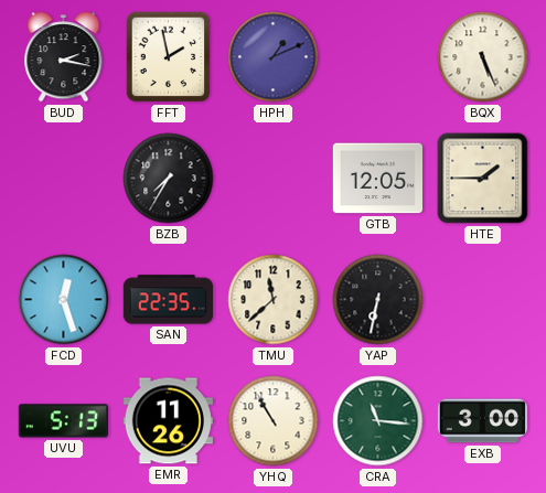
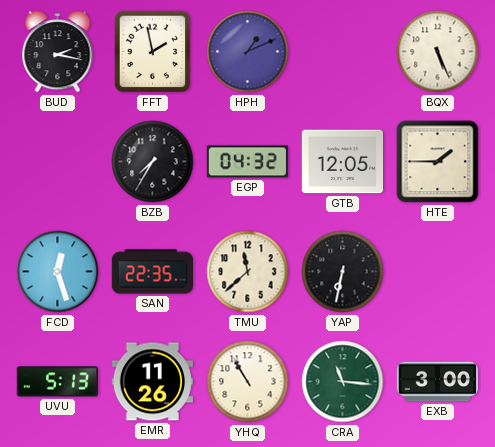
EGP: none -> 04:32 (248, 162)
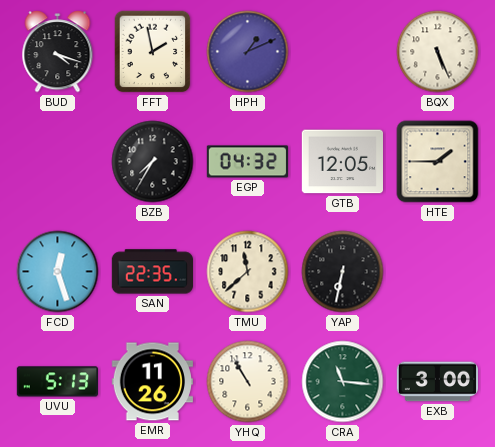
BUD: 2:17 -> 4:18 (58, 52)
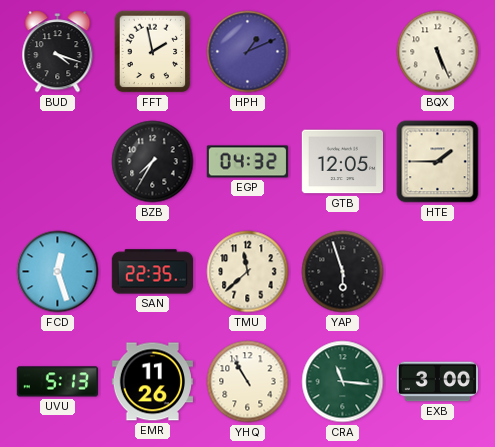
YAP: 6:32 -> 5:57 (343, 272)
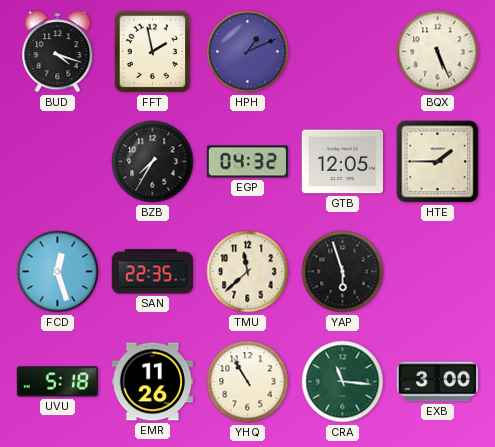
UVU: 5:13 -> 5:18 (58, 382)
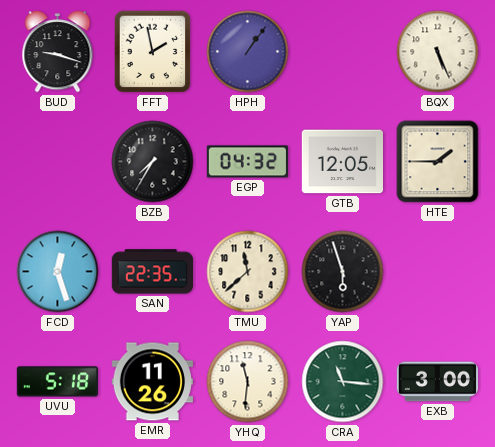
BUD: 4:18 -> 9:18 (58, 52)
HPH: 1:11 -> 1:06 (248, 52)
YHQ: 10:55 -> 11:31 (248, 382)
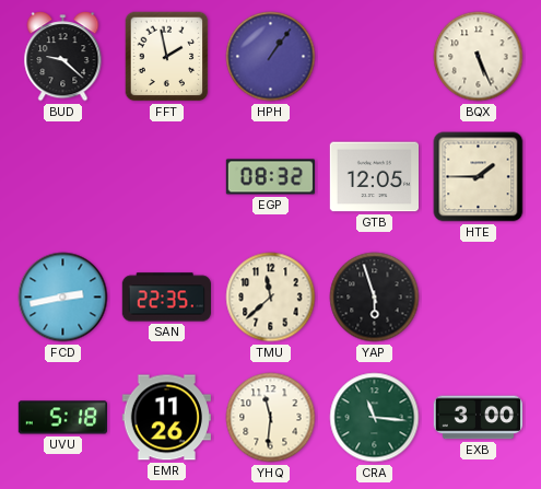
BUD: 9:18 -> 9:22 (63, 57)
BZB: 7:35 -> none (153, 162)
EGP: 04:32 -> 08:32 (271, 177)
FCD: 12:27 -> 2:43 (63, 298)
